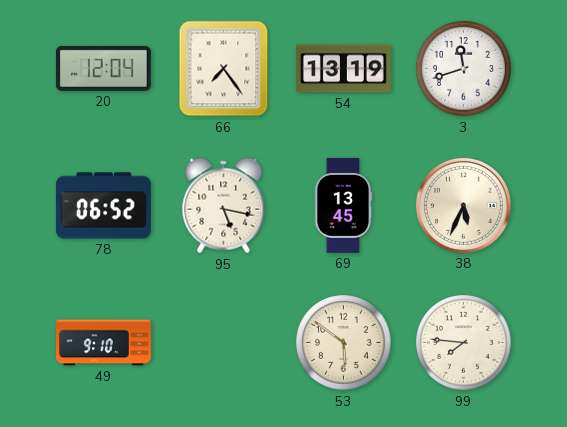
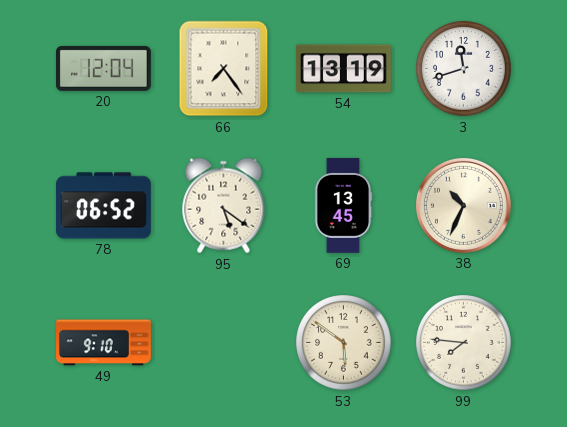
95: 5:17 -> 5:21 (224, 206)
38: 5:34 -> 10:34 (463, 205)
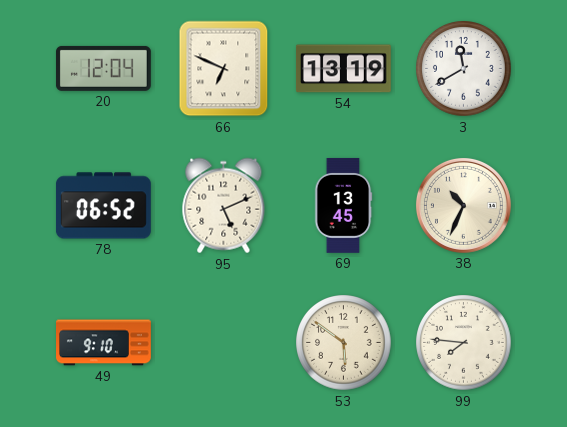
66: 7:24 -> 6:49 (224, 69)
3: 11:42 -> 11:40 (464, 69)
95: 5:21 -> 5:11 (224, 206)
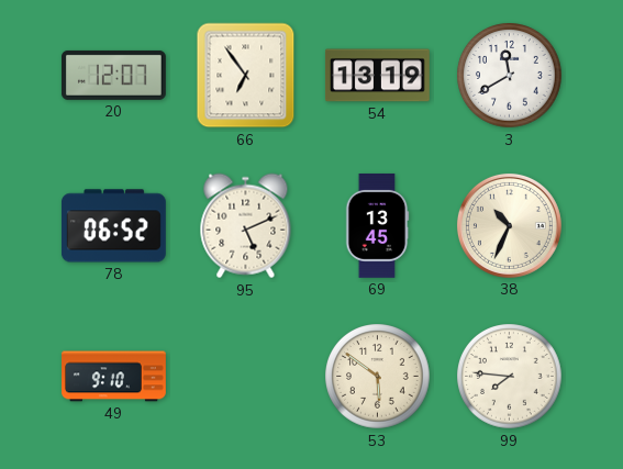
20: 12:04 -> 12:07 (113, 75)
66: 6:49 -> 6:54 (246, 76)
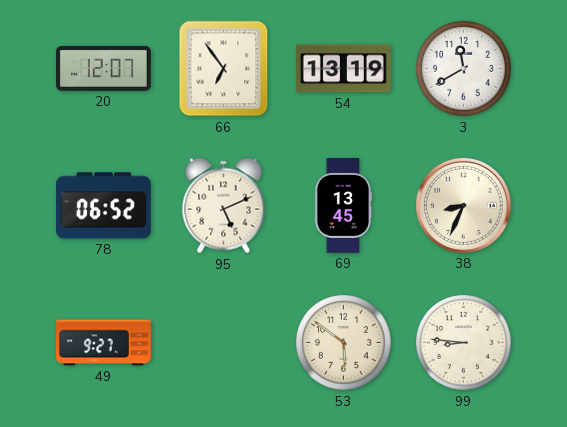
38: 10:34 -> 8:34 (463, 205)
49: 9:10 -> 9:27 (104, 343)
99: 7:46 -> 8:46 (464, 343)
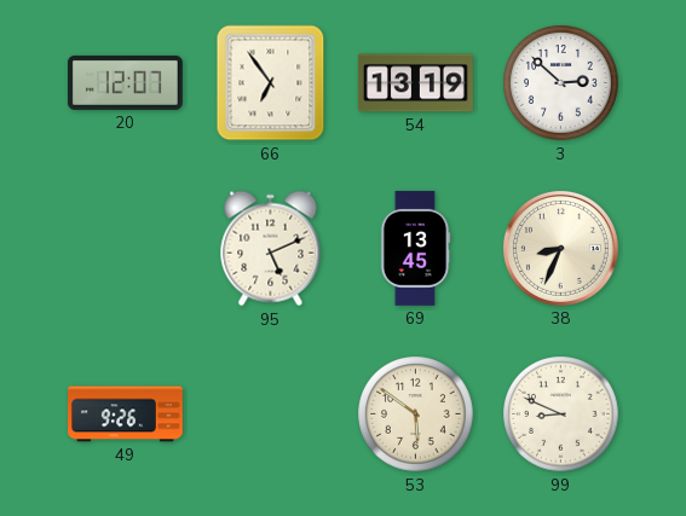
3: 11:40 -> 2:52 (561, 83)
78: 06:52 -> none (103, 206)
49: 9:27 -> 9:26 (126, 414)
99: 8:46 -> 8:49 (561, 414)
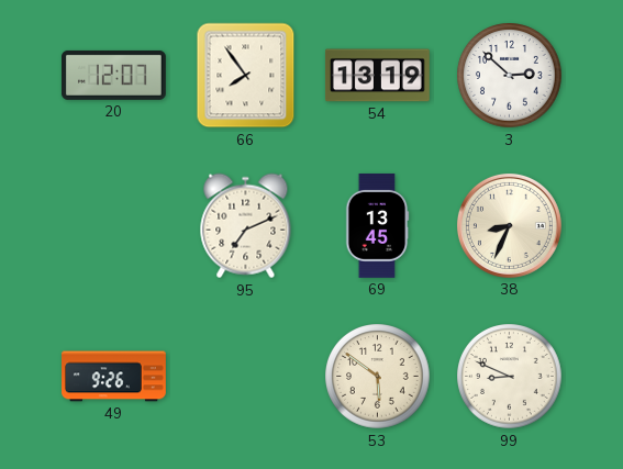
66: 6:54 -> 7:54 (246, 76)
95: 5:11 -> 7:11 (246, 226)
